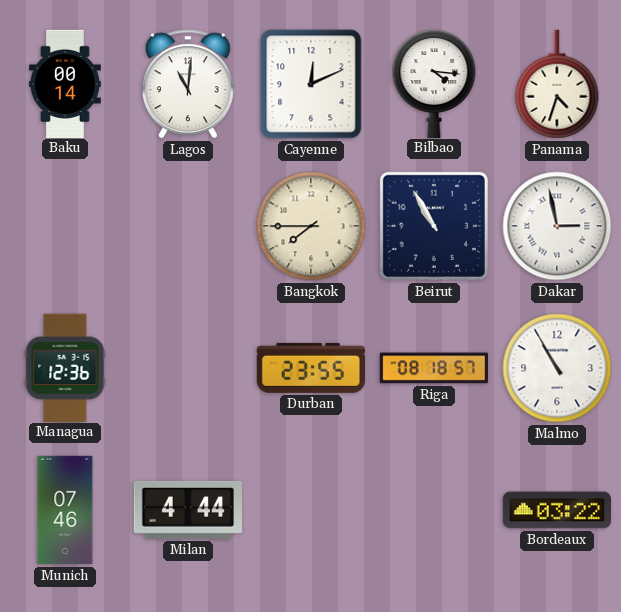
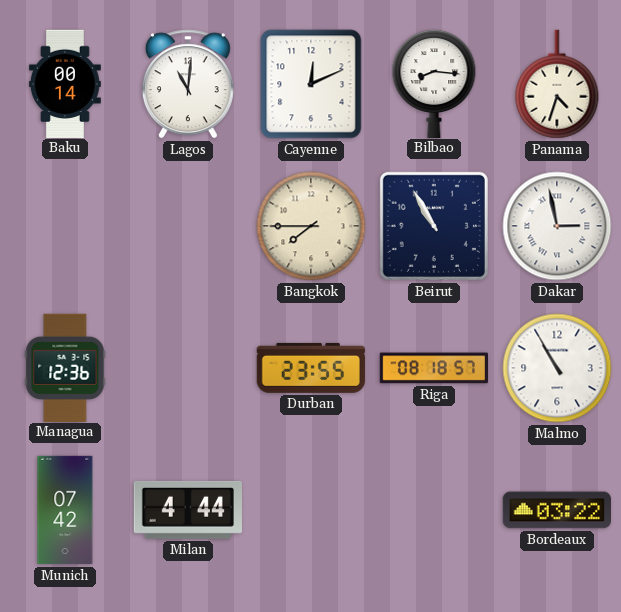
Bilbao: 4:16 -> 8:16 (434, 83)
Munich: 07:46 -> 07:42 (65, 510)
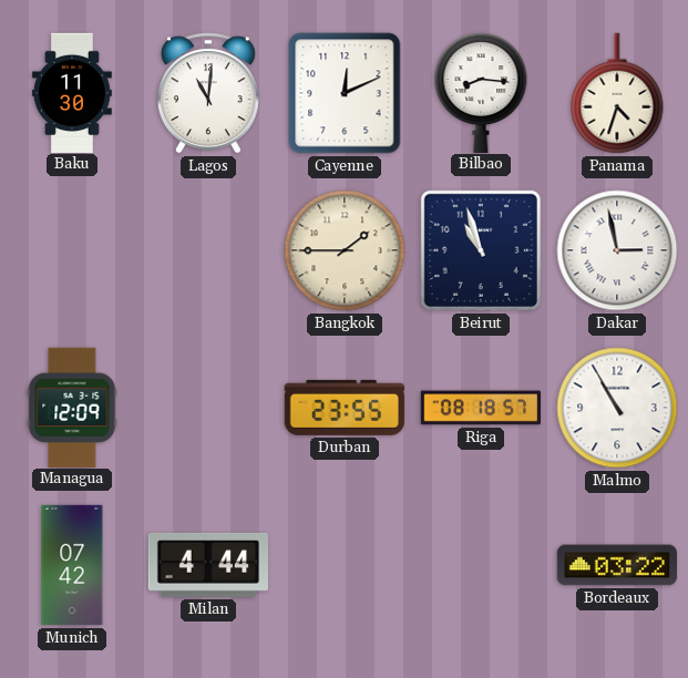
Baku: 00:14 -> 11:30 (72, 92)
Bangkok: 7:45 -> 1:45 (345, 250)
Beirut: 10:55 -> 10:57 (481, 250)
Managua: 12:36 -> 12:09 (72, 407)
